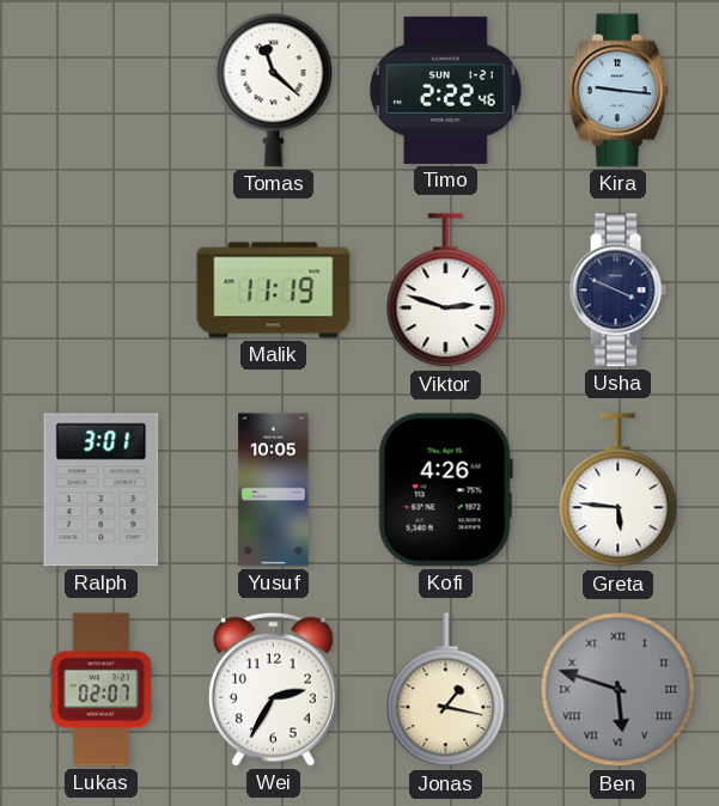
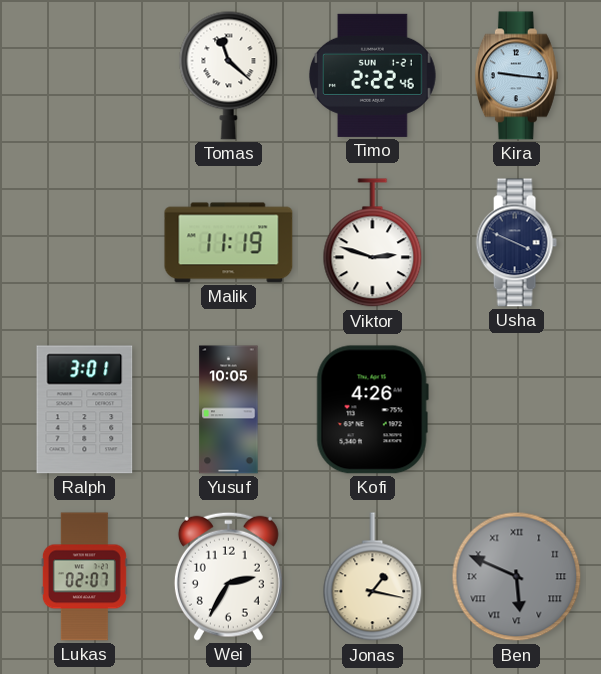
Greta: 5:46 -> none (619, 490)
Ben: 5:48 -> 5:49 (517, 577)
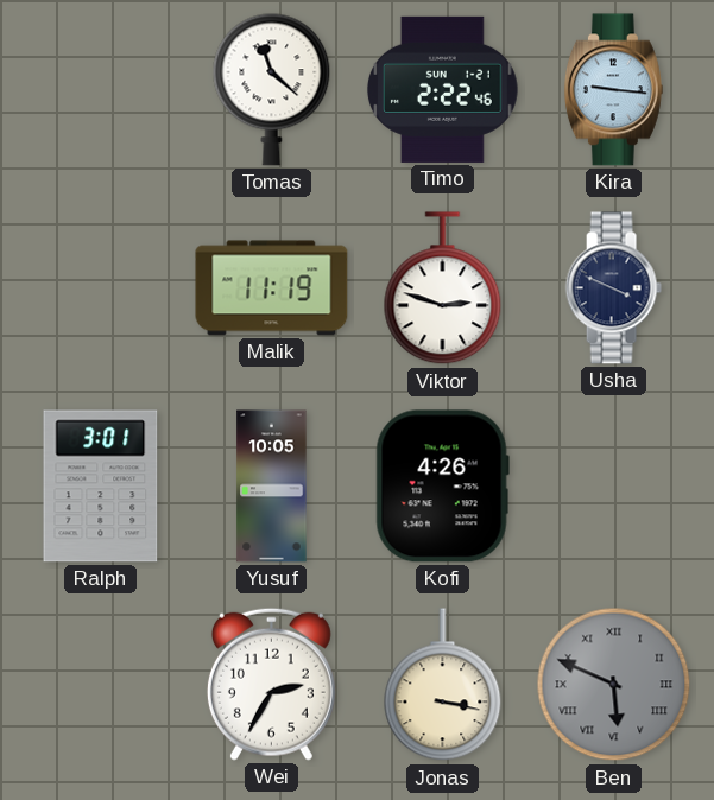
Lukas: 02:07 -> none (84, 577)
Jonas: 1:17 -> 3:17 (443, 685)
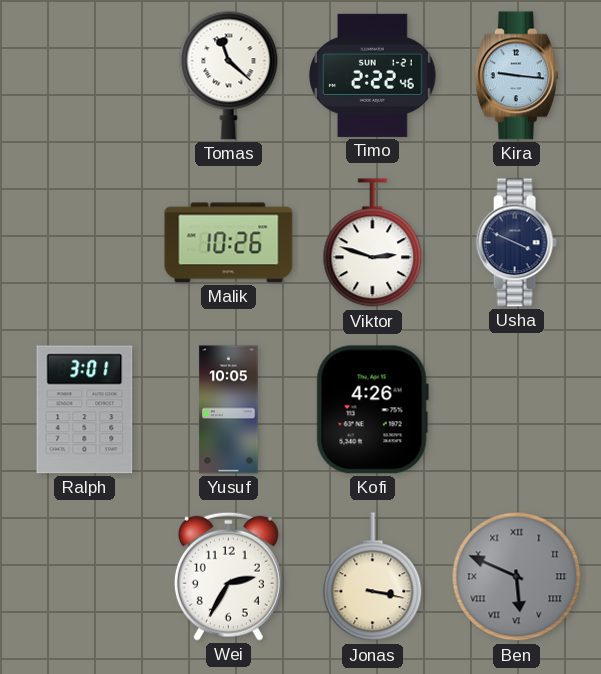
Malik: 11:19 -> 10:26 (229, 243)
